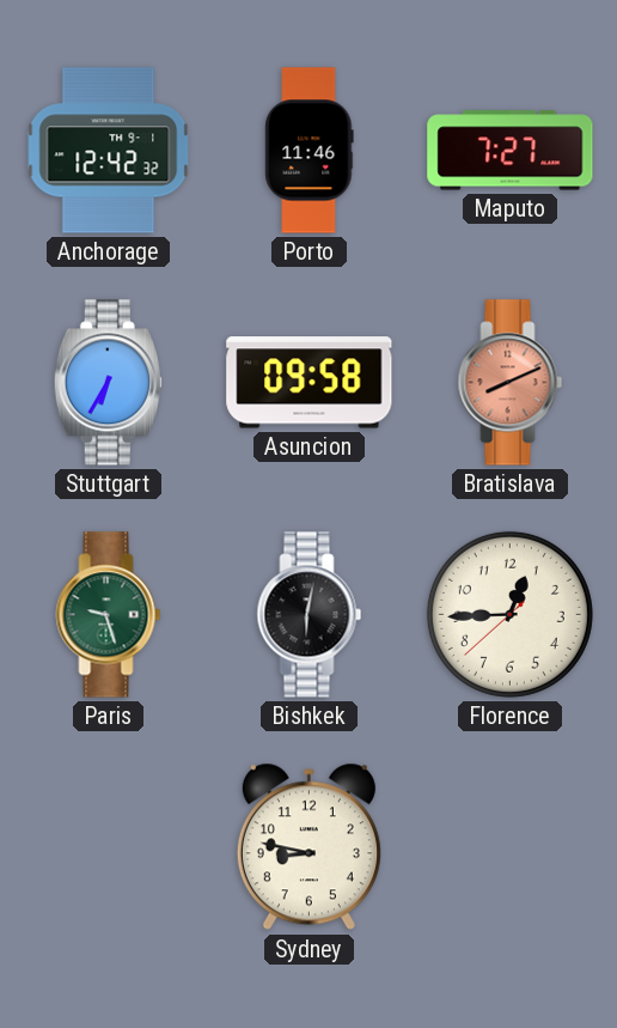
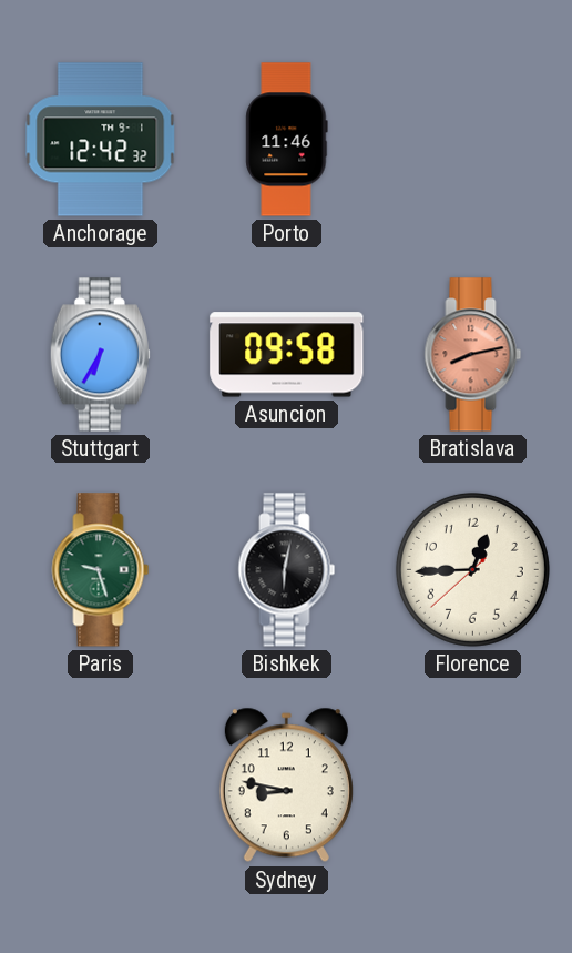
Maputo: 7:27 -> none (511, 151)
Bratislava: 8:11 -> 8:13 (473, 355)
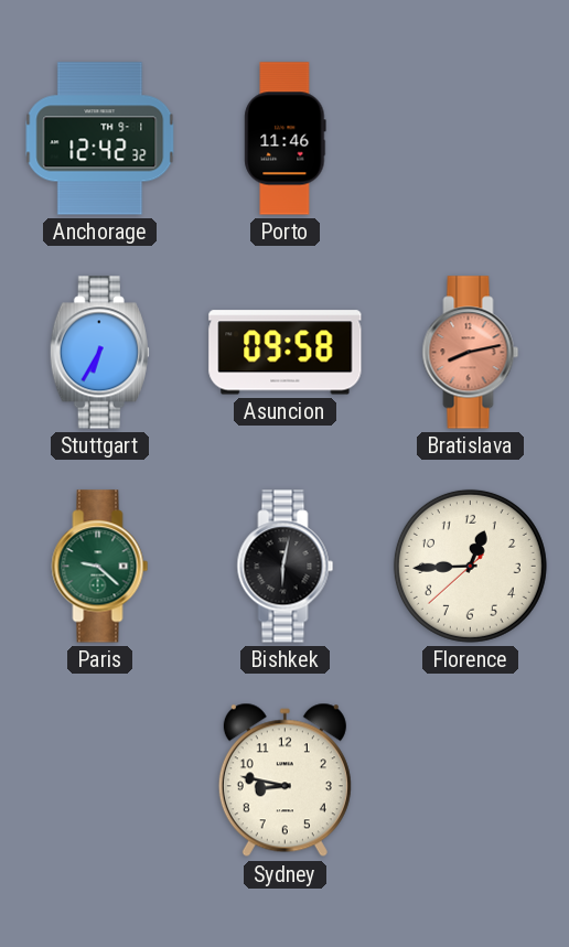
Paris: 9:27 -> 9:22 (100, 567)
